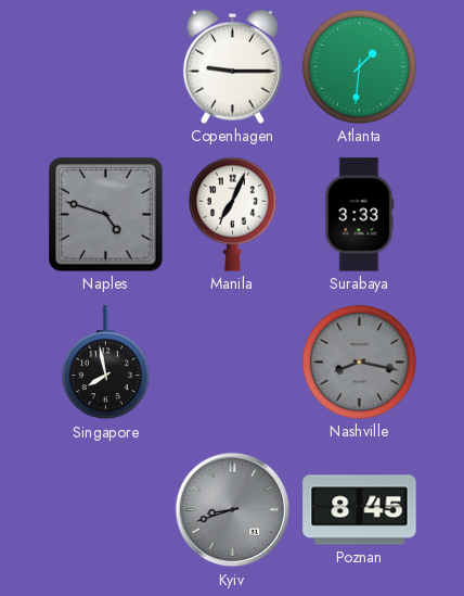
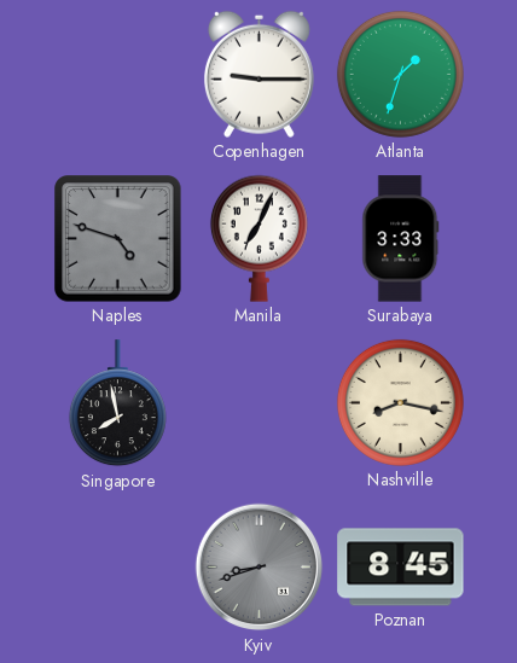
Atlanta: 1:31 -> 1:33 (400, 74)
Nashville dial: grey -> cream (400, 402)
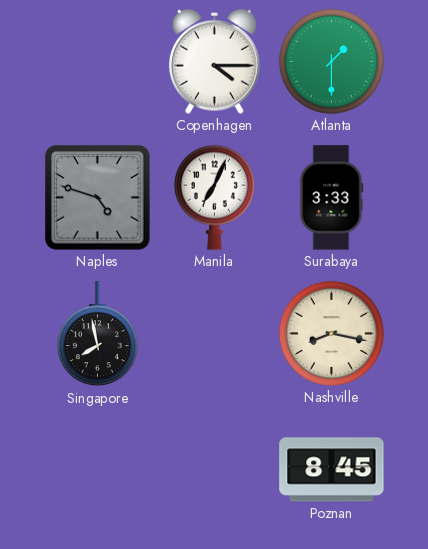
Copenhagen: 9:15 -> 4:15 (214, 61)
Atlanta: 1:33 -> 1:30 (331, 61)
Kyiv: 8:42 -> none (260, 568)
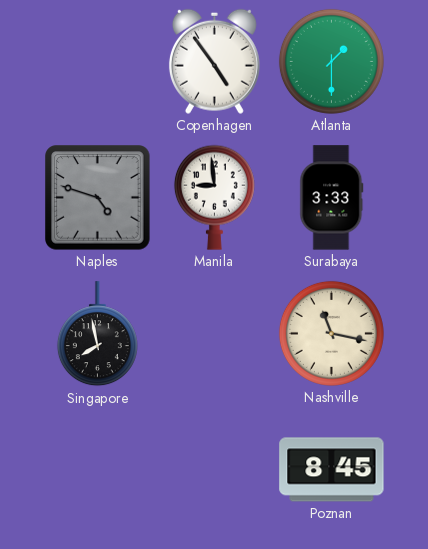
Copenhagen: 4:15 -> 4:54 (214, 61)
Manila: 7:04 -> 8:59 (214, 197)
Nashville: 8:17 -> 11:17 (331, 333)
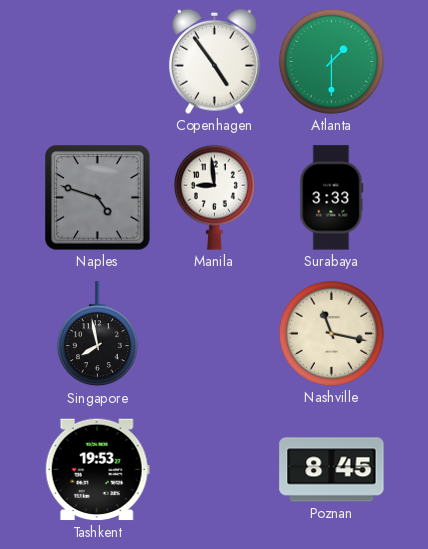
Tashkent: none -> 19:53 (97, 470)
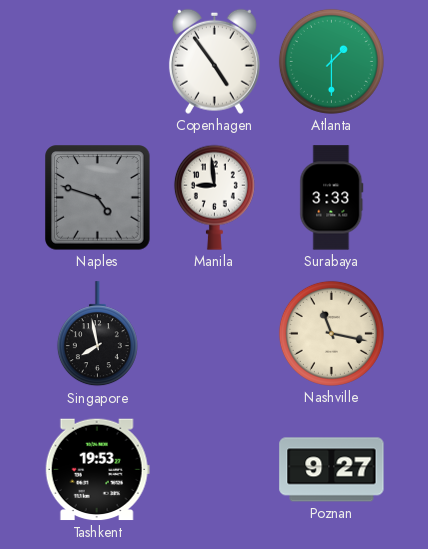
Poznan: 8:45 -> 9:27 (332, 470)
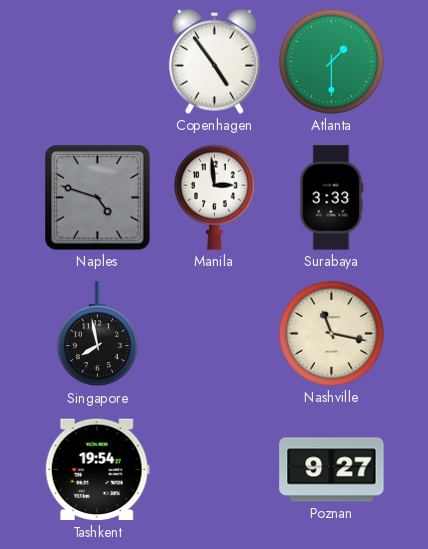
Manila: 8:59 -> 2:59 (214, 197)
Tashkent: 19:53 -> 19:54 (97, 470)
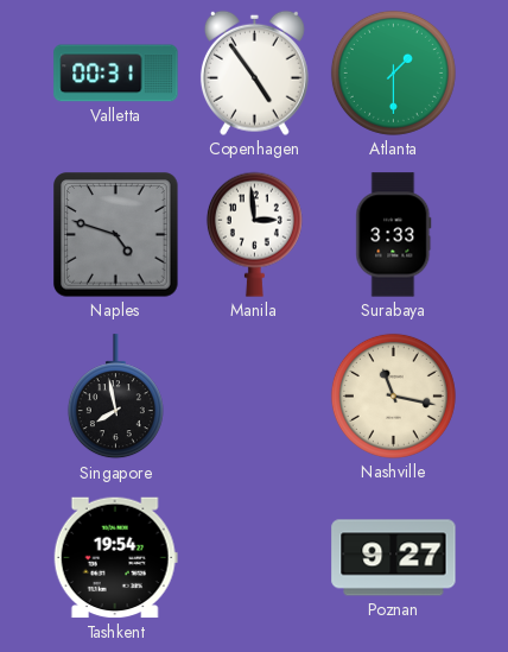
Valletta: none -> 00:31 (116, 74)
